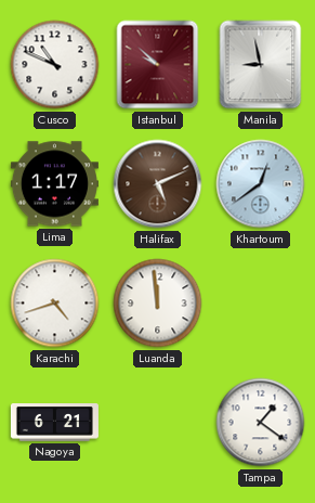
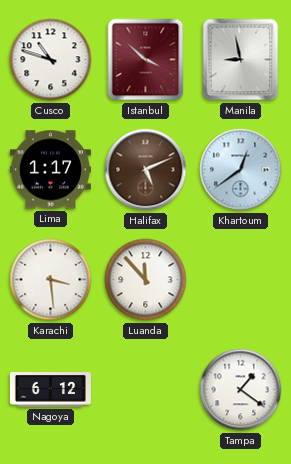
Cusco: 10:49 -> 10:48 (51, 60)
Istanbul: 9:52 -> 3:52 (146, 60)
Karachi: 4:42 -> 3:29 (51, 280)
Luanda: 11:59 -> 11:53 (146, 280)
Nagoya: 6:21 -> 6:12 (50, 390)
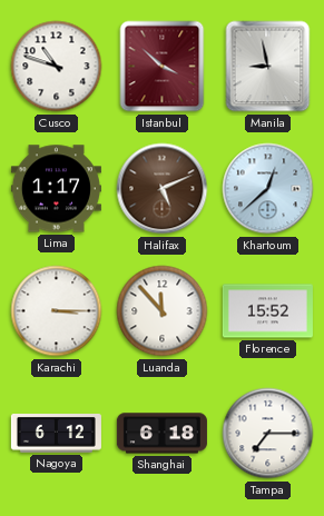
Khartoum: 12:39 -> 12:38 (268, 189)
Karachi: 3:29 -> 3:15 (57, 311)
Florence: none -> 15:52 (267, 311)
Shanghai: none -> 6:18 (161, 434)
Tampa: 1:21 -> 7:15 (268, 434)
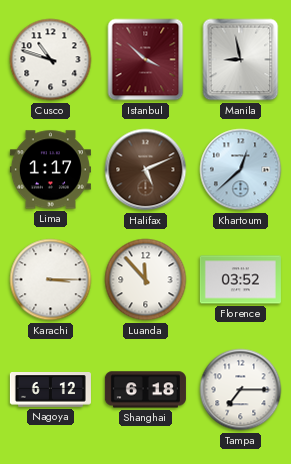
Florence: 15:52 -> 03:52 (240, 280)
